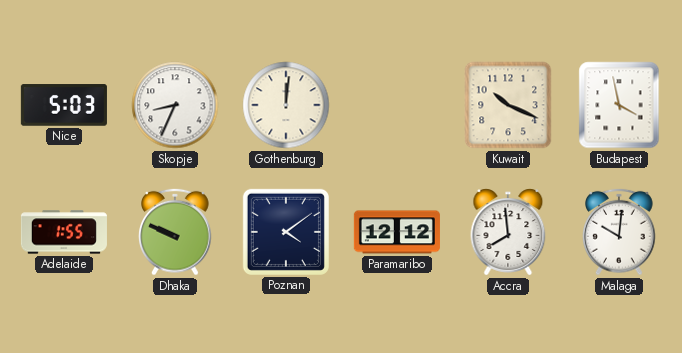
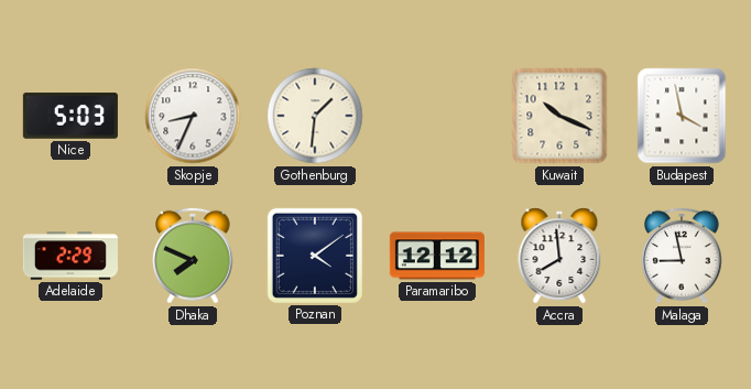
Gothenburg: 12:01 -> 1:31 (315, 116)
Adelaide: 1:55 -> 2:29 (70, 256)
Dhaka: 9:49 -> 7:49 (193, 256)
Malaga: 10:01 -> 8:58 (682, 256)
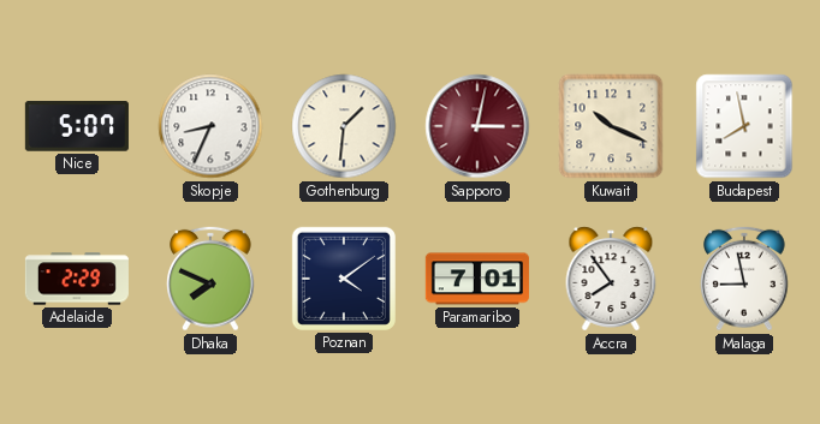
Nice: 5:03 -> 5:07 (77, 126)
Sapporo: none -> 3:02 (477, 126)
Budapest: 3:58 -> 7:58 (744, 126)
Paramaribo: 12:12 -> 7:01 (477, 279)
Accra: 7:59 -> 7:54 (611, 279)
